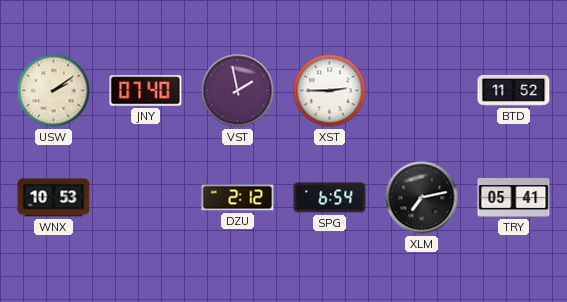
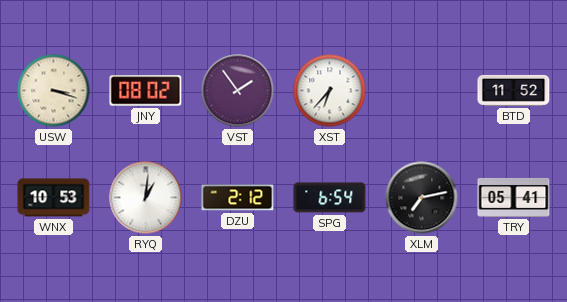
USW: 2:09 -> 3:18 (54, 91)
JNY: 07:40 -> 08:02 (146, 91)
VST: 1:58 -> 1:54 (238, 91)
XST: 2:45 -> 6:37 (330, 91)
RYQ: none -> 1:01 (146, 198)
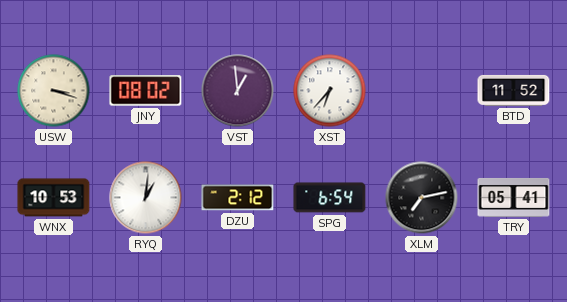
VST: 1:54 -> 12:59 (238, 91)
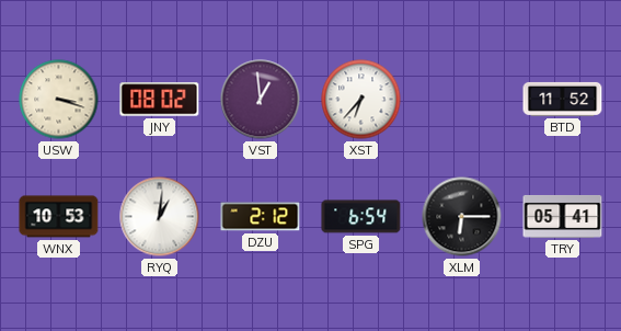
XLM: 7:13 -> 6:15 (462, 217)
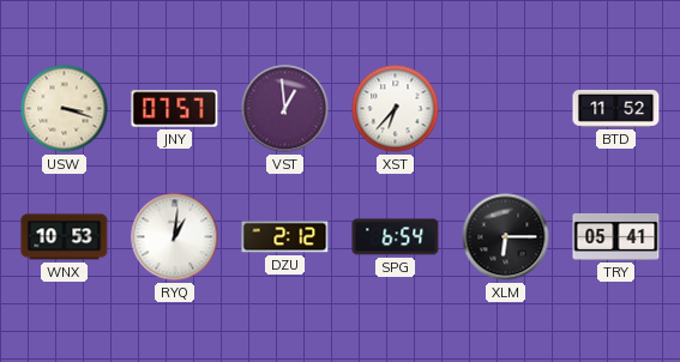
JNY: 08:02 -> 07:57 (175, 109)
